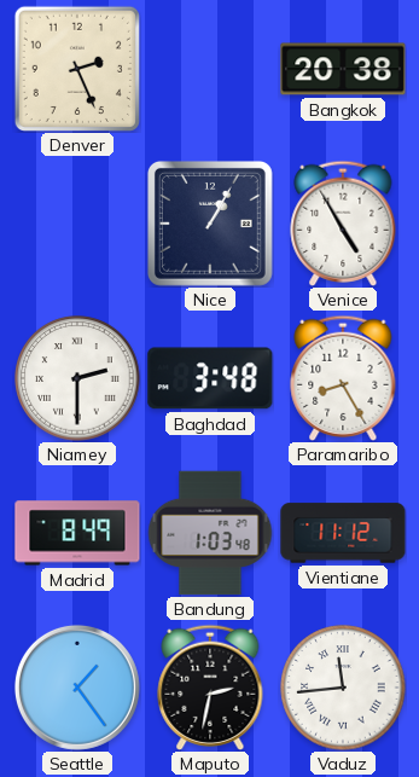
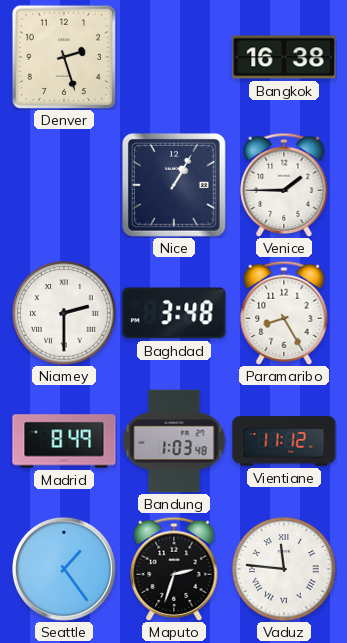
Denver: 2:26 -> 2:27 (64, 57)
Bangkok: 20:38 -> 16:38 (284, 57)
Venice: 4:55 -> 1:45 (284, 185)
Maputo: 2:32 -> 2:33 (174, 569)
Vaduz: 11:44 -> 11:46 (284, 569)
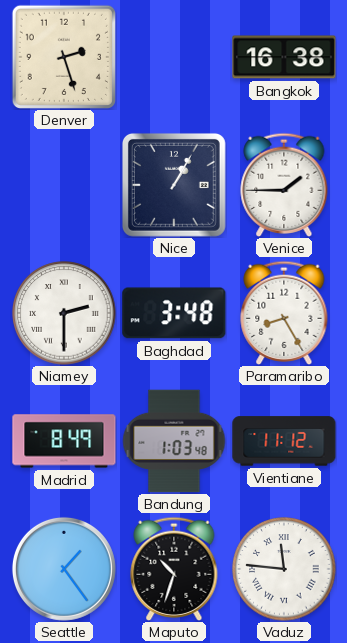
Maputo: 2:33 -> 10:33 (174, 569)
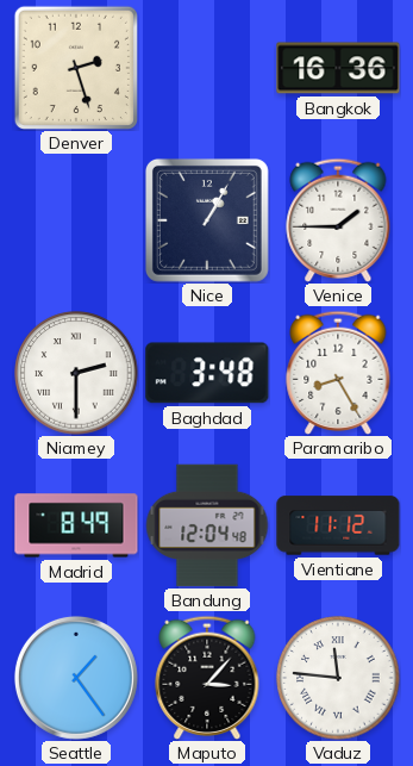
Bangkok: 16:38 -> 16:36 (338, 68)
Bandung: 1:03 -> 12:04 (207, 525)
Maputo: 10:33 -> 3:07 (207, 678)
